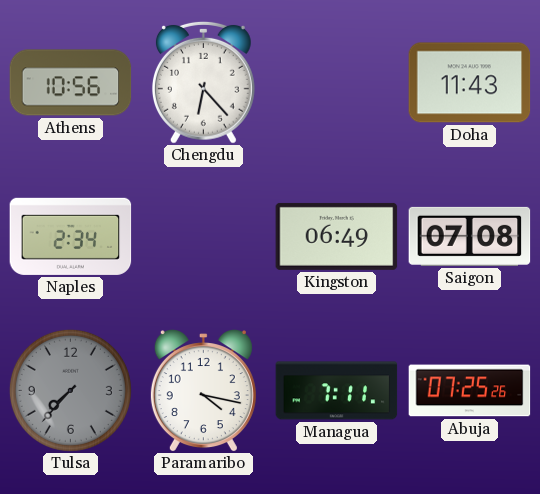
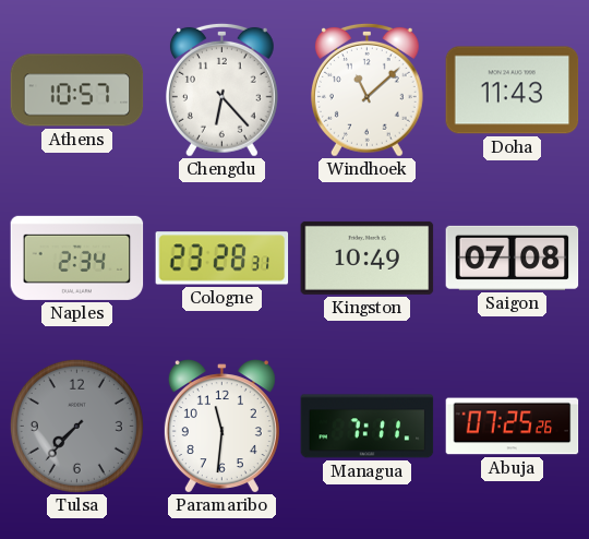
Athens: 10:56 -> 10:57 (77, 91)
Windhoek: none -> 11:08 (366, 89)
Cologne: none -> 23:28 (223, 259)
Kingston: 06:49 -> 10:49 (368, 257)
Paramaribo: 4:17 -> 11:31 (221, 427)
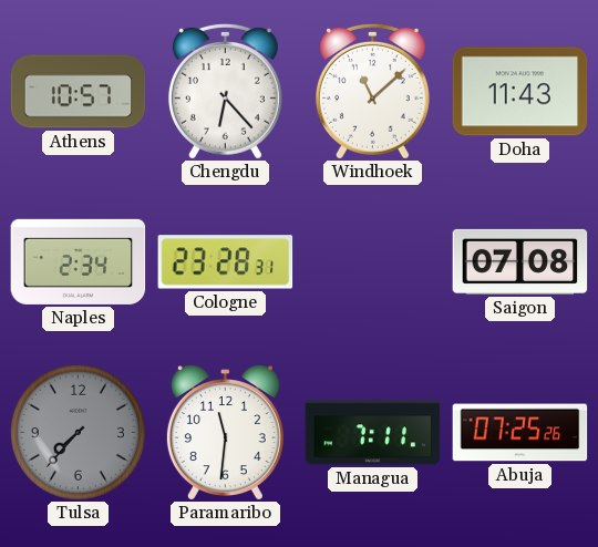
Kingston: 10:49 -> none (368, 257)
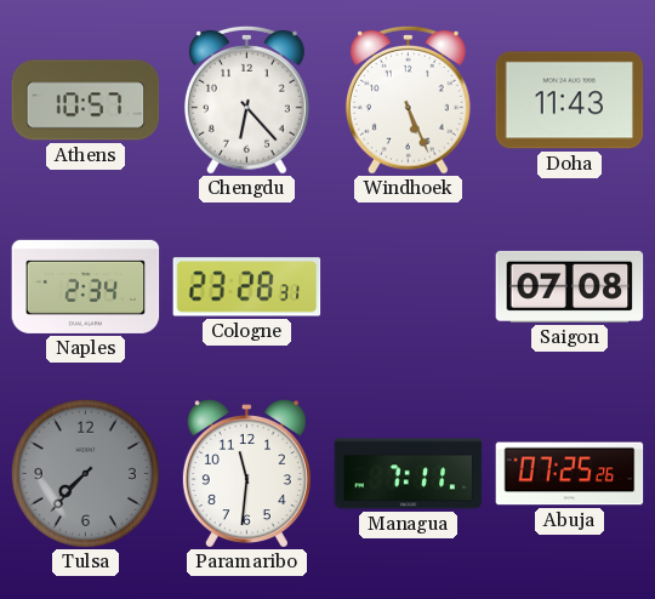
Windhoek: 11:08 -> 5:26 (408, 99)
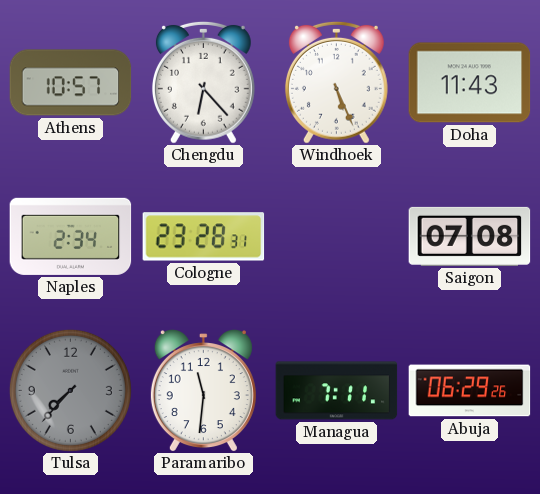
Abuja: 07:25 -> 06:29 (470, 391)
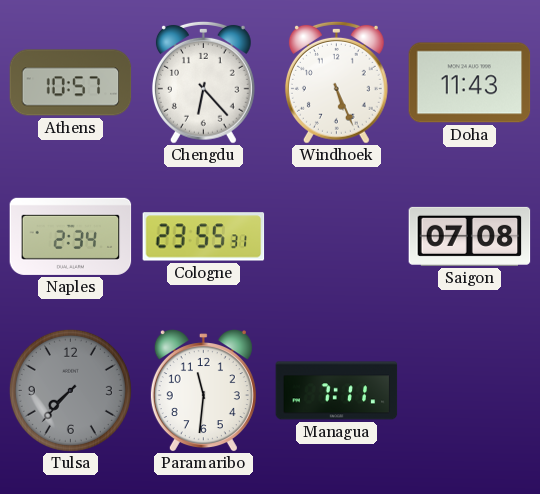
Cologne: 23:28 -> 23:55 (204, 237)
Abuja: 06:29 -> none (470, 391)
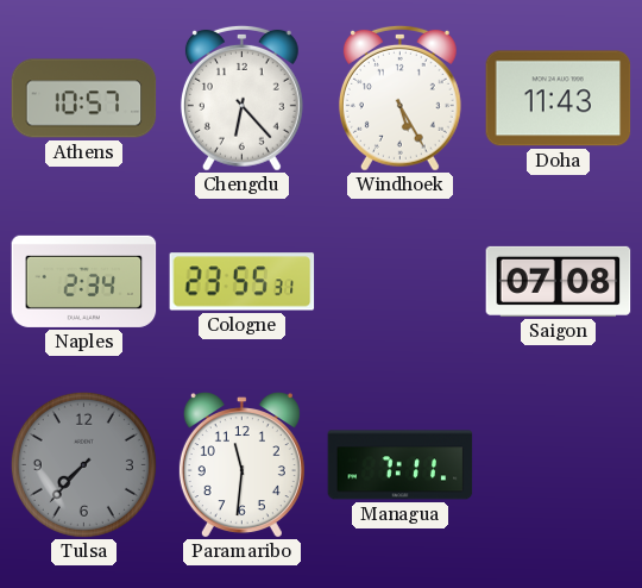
Windhoek: 5:26 -> 5:25 (399, 98)
